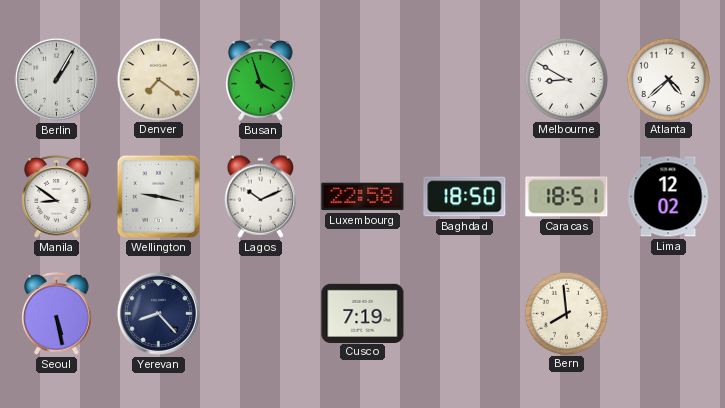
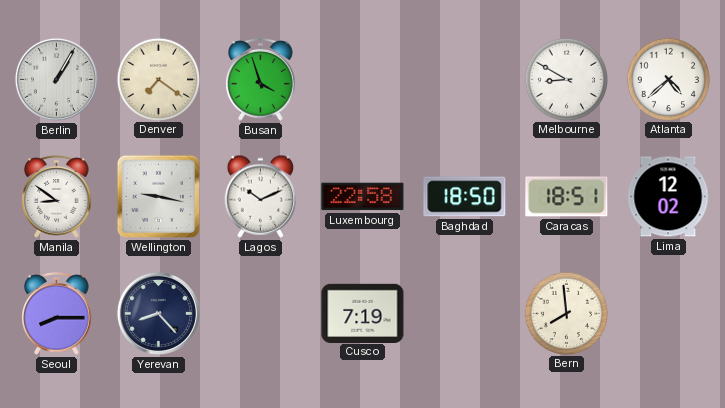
Seoul: 5:28 -> 8:15 (57, 314)
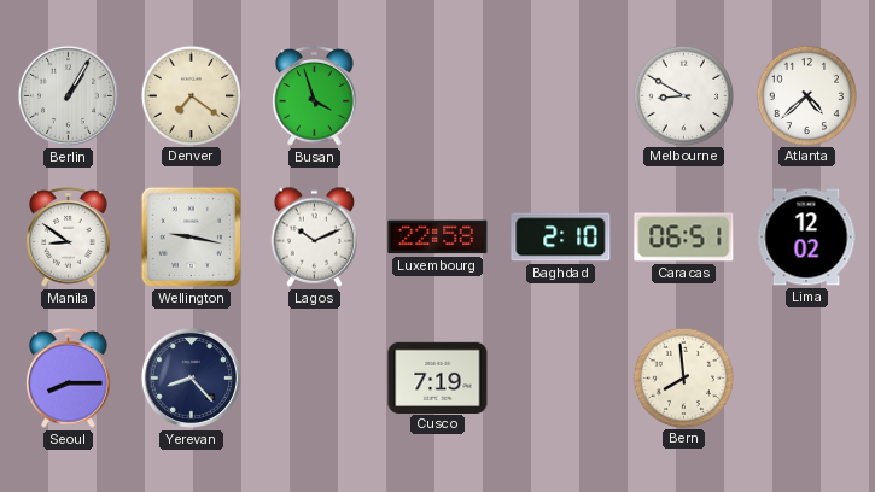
Baghdad: 18:50 -> 2:10 (561, 238)
Caracas: 18:51 -> 06:51 (684, 238)
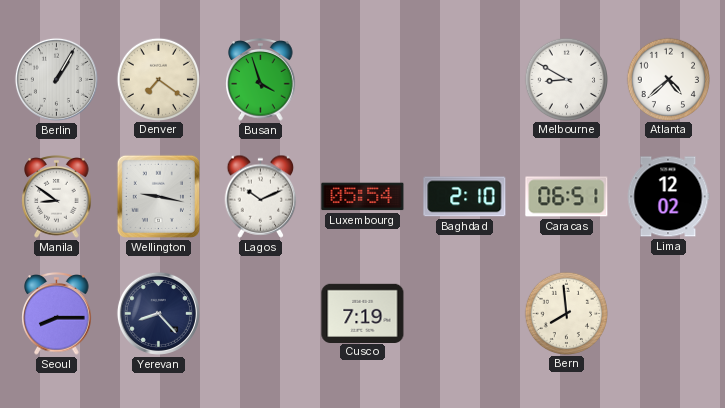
Luxembourg: 22:58 -> 05:54 (363, 197)
